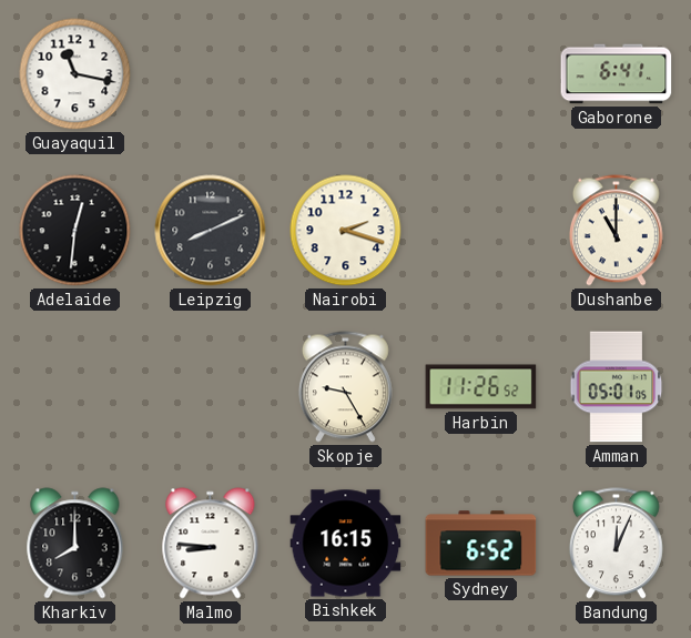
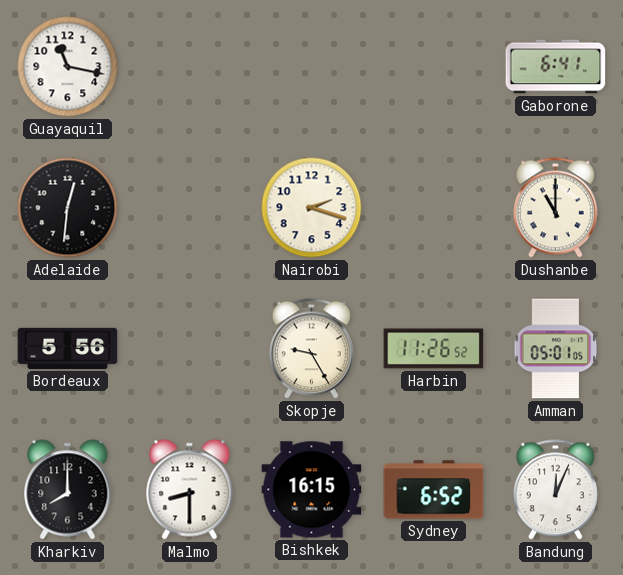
Leipzig: 8:11 -> none (211, 231)
Bordeaux: none -> 5:56 (68, 348)
Malmo: 8:46 -> 8:30 (190, 490)
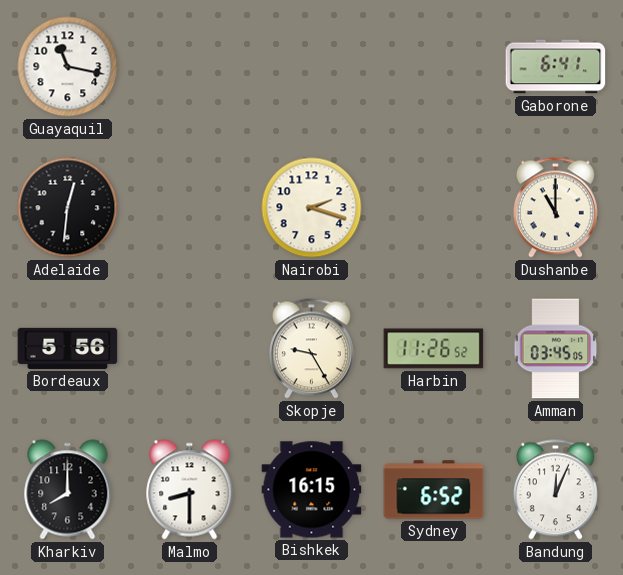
Amman: 05:01 -> 03:45 (556, 349)
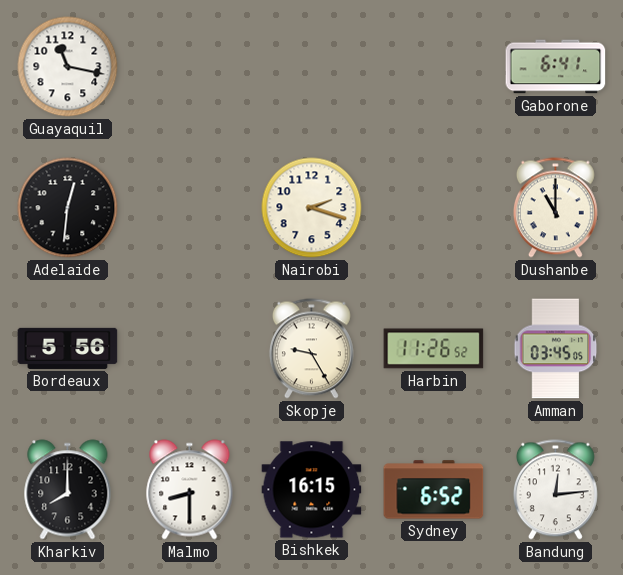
Bandung: 12:04 -> 12:14 (555, 490)
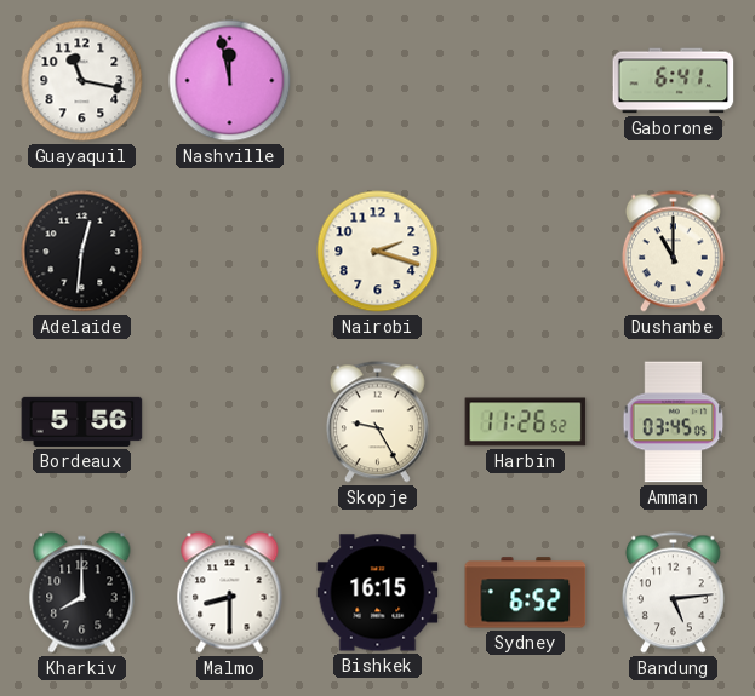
Nashville: none -> 11:58 (230, 81)
Bandung: 12:14 -> 5:14 (673, 593)
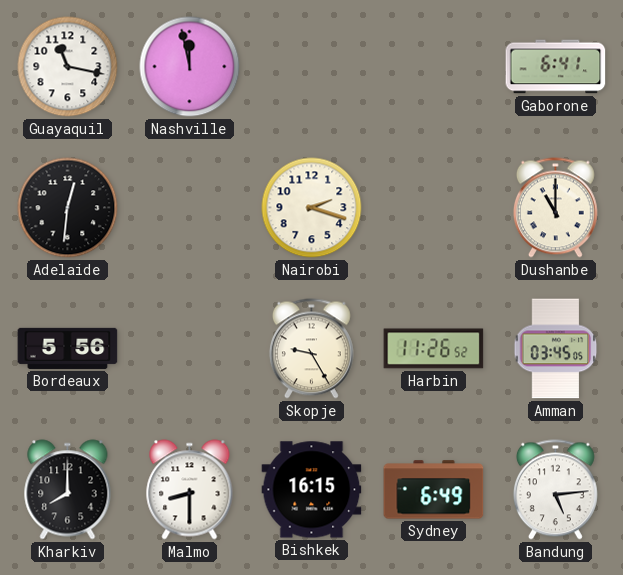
Sydney: 6:52 -> 6:49 (434, 490)
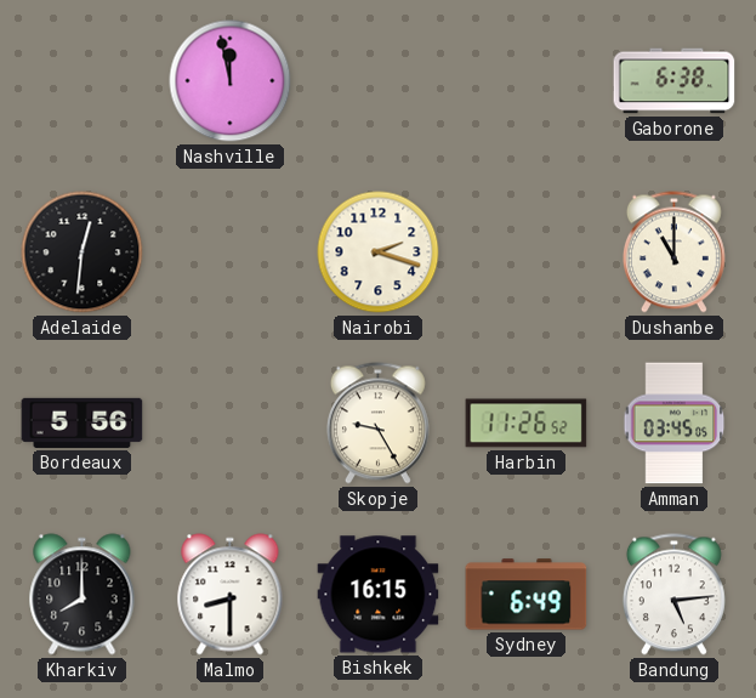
Guayaquil: 11:17 -> none (68, 67)
Gaborone: 6:41 -> 6:38 (675, 81)
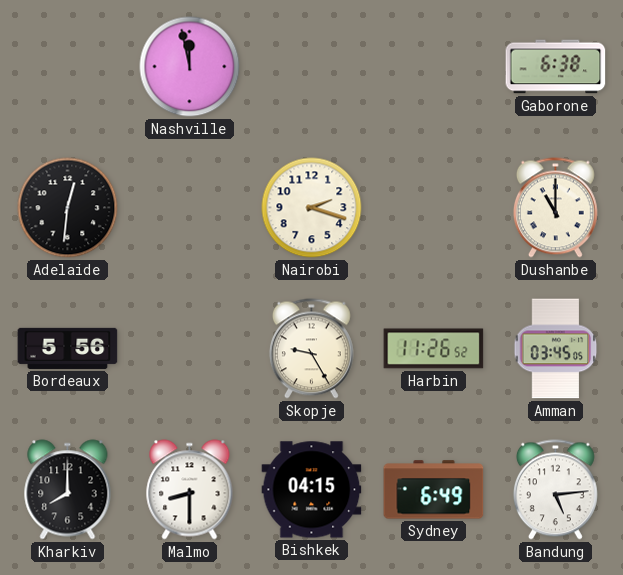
Bishkek: 16:15 -> 04:15 (312, 490)
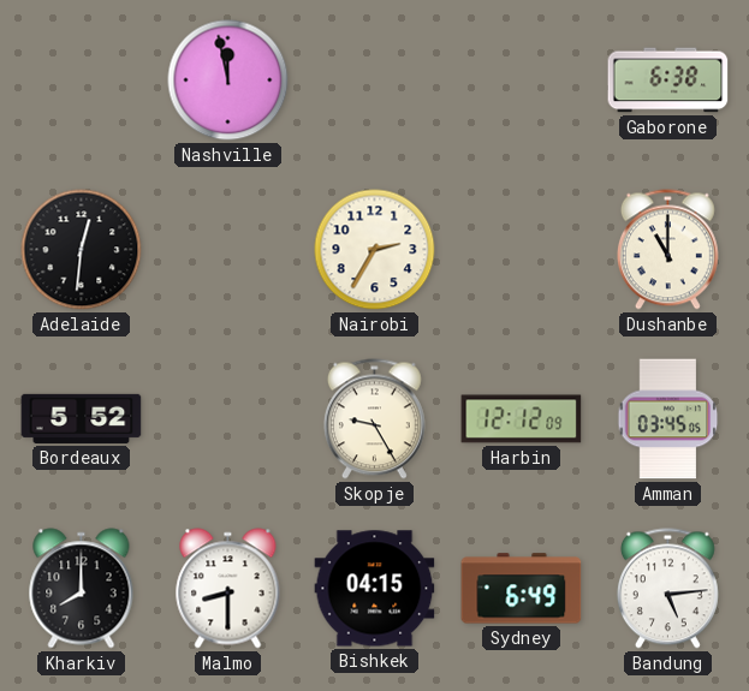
Nairobi: 2:18 -> 2:35 (375, 250)
Bordeaux: 5:56 -> 5:52 (82, 418)
Harbin: 11:26 -> 12:12 (522, 419)
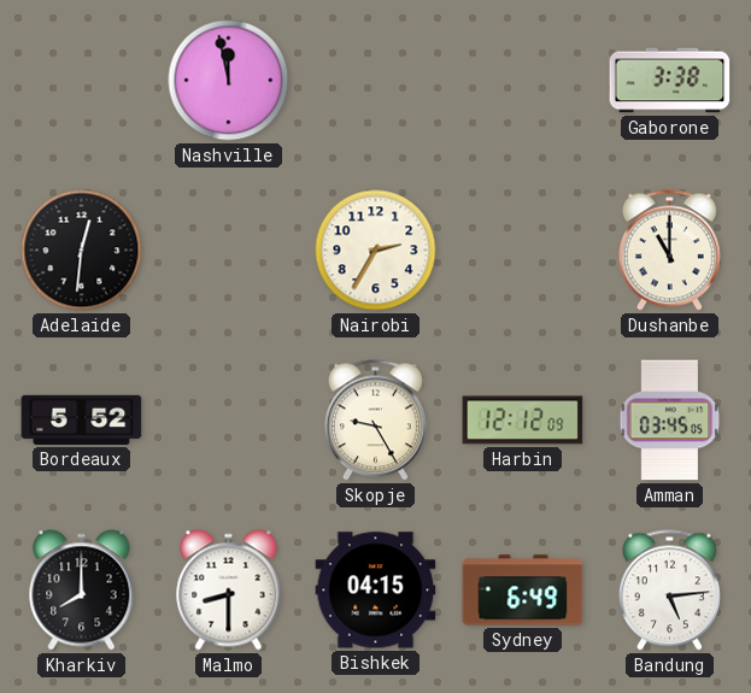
Gaborone: 6:38 -> 3:38 (670, 81)
